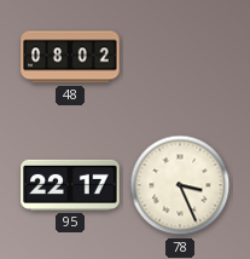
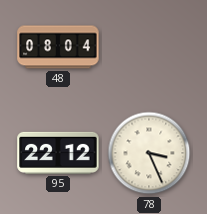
48: 08:02 -> 08:04 (58, 47)
95: 22:17 -> 22:12 (58, 153)
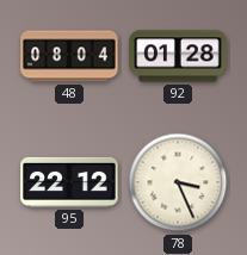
92: none -> 01:28 (178, 56)
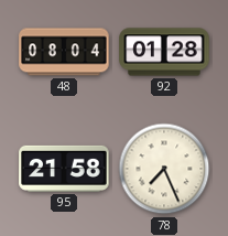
95: 22:12 -> 21:58 (64, 169)
78: 3:26 -> 7:26 (164, 169)
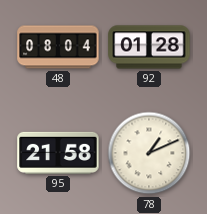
78: 7:26 -> 1:11 (149, 153)
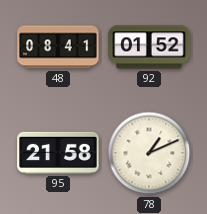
48: 08:04 -> 08:41 (58, 47)
92: 01:28 -> 01:52 (149, 47)
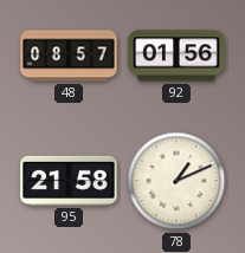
48: 08:41 -> 08:57 (69, 56)
92: 01:52 -> 01:56 (176, 56)
